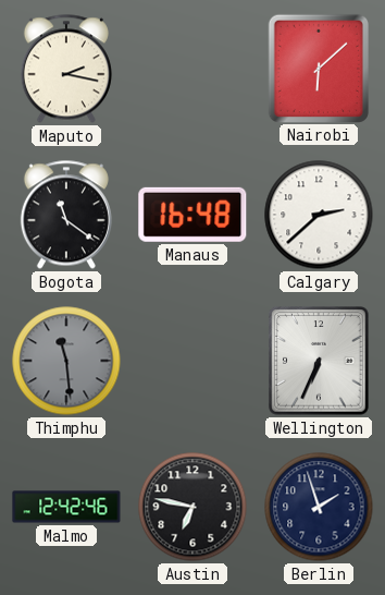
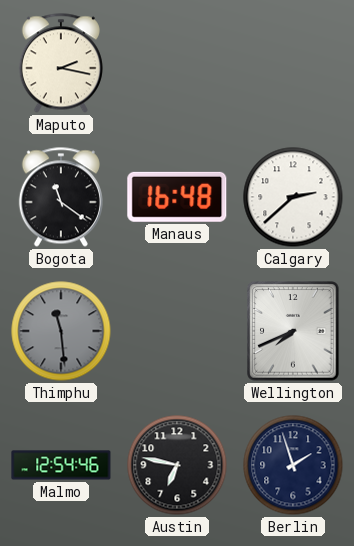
Nairobi: 6:08 -> none (318, 68)
Wellington: 6:34 -> 7:41 (293, 331)
Malmo: 12:42 -> 12:54 (61, 465)
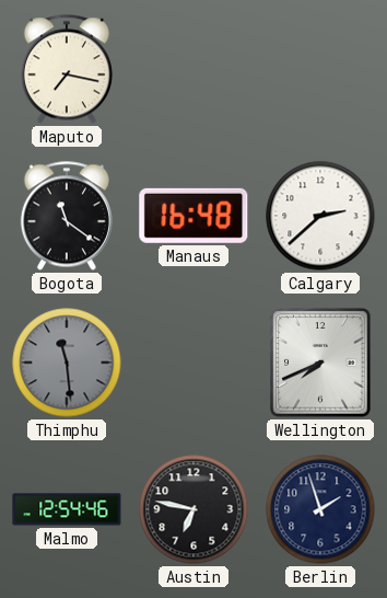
Maputo: 2:17 -> 7:17 (67, 69)
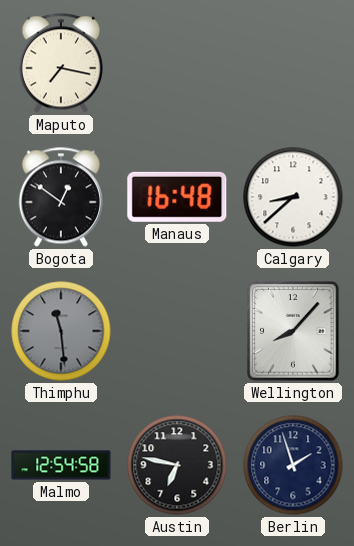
Bogota: 11:21 -> 12:51 (61, 197)
Calgary: 2:38 -> 8:38 (293, 197)
Wellington: 7:41 -> 8:07 (293, 331)
Malmo: 12:54:46 -> 12:54:58 (61, 465)
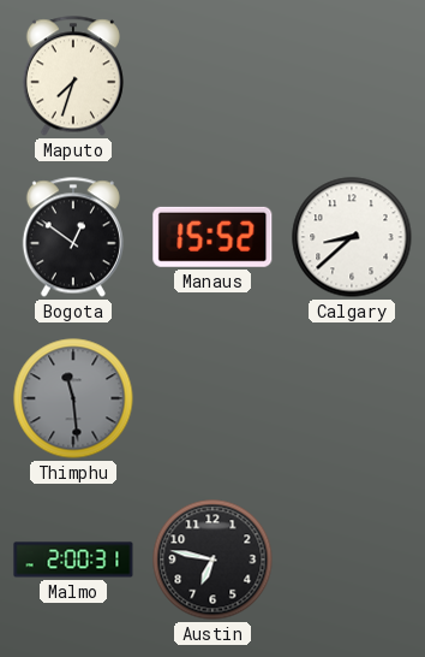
Maputo: 7:17 -> 7:33 (73, 76)
Manaus: 16:48 -> 15:52 (212, 237)
Wellington: 8:07 -> none (293, 331)
Malmo: 12:54 -> 2:00 (73, 560)
Berlin: 1:57 -> none (293, 465)
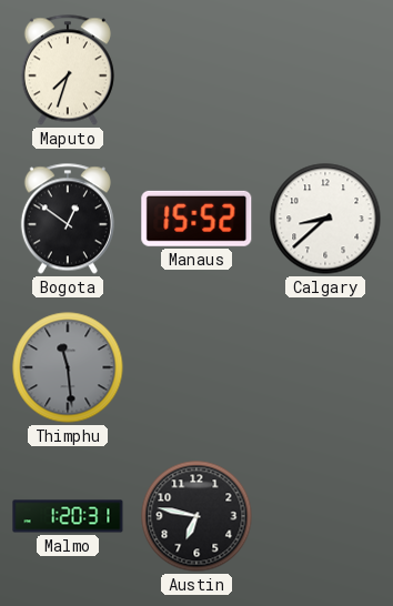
Malmo: 2:00 -> 1:20 (68, 516)
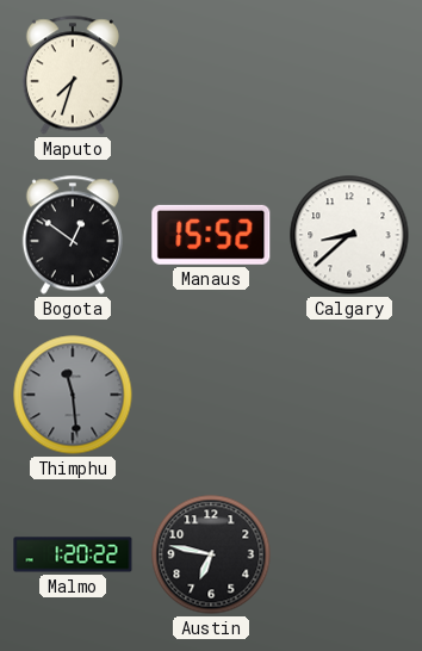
Malmo: 1:20:31 -> 1:20:22 (73, 554)
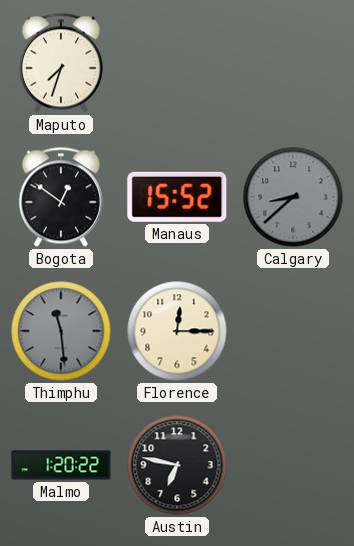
Calgary dial: white -> grey (293, 197)
Florence: none -> 12:15 (177, 331)
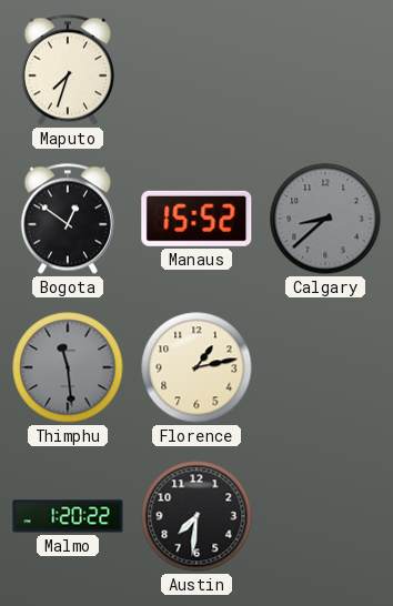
Florence: 12:15 -> 1:13 (196, 367)
Austin: 6:47 -> 7:31 (196, 516)
